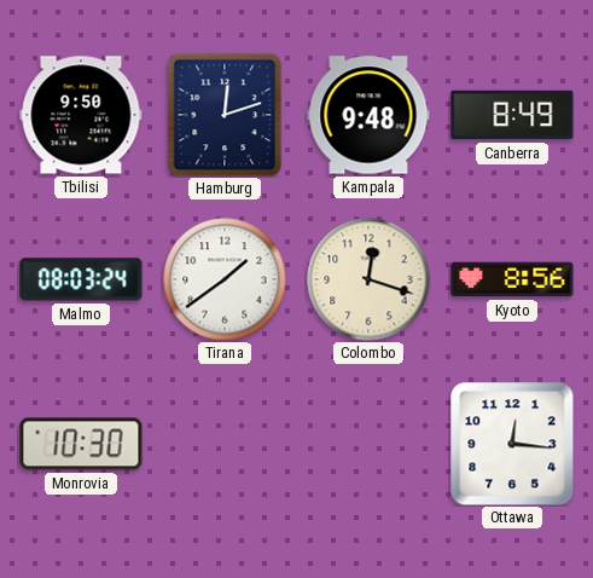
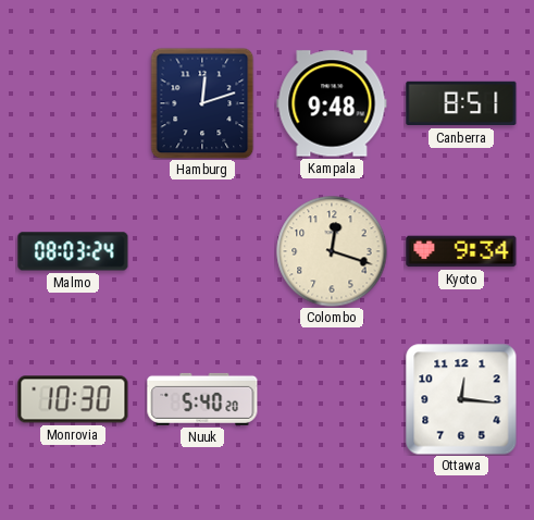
Tbilisi: 9:50 -> none (81, 115)
Canberra: 8:49 -> 8:51 (461, 103)
Tirana: 1:39 -> none (225, 279)
Kyoto: 8:56 -> 9:34 (461, 251)
Nuuk: none -> 5:40 (202, 399)
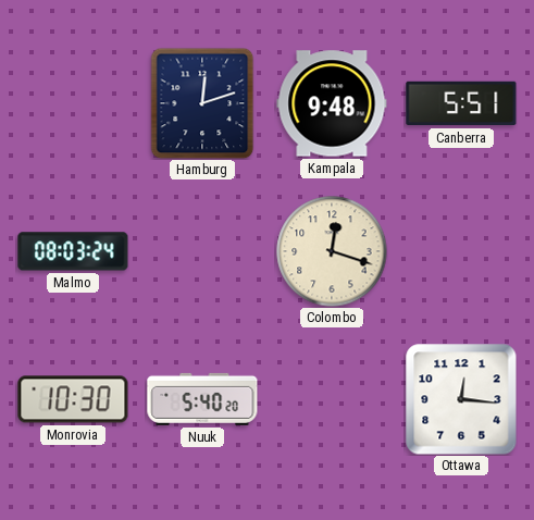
Canberra: 8:51 -> 5:51 (461, 103)
Kyoto: 9:34 -> none (461, 251)
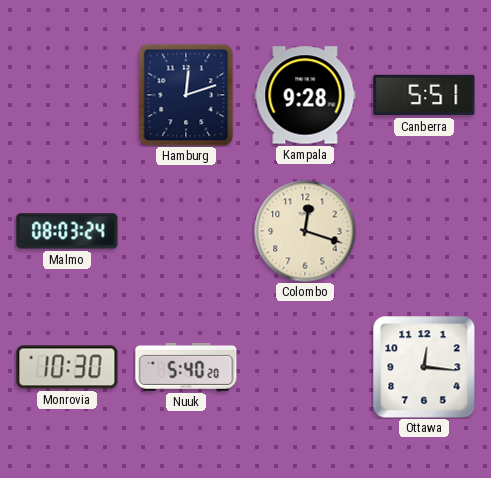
Kampala: 9:48 -> 9:28 (305, 95)
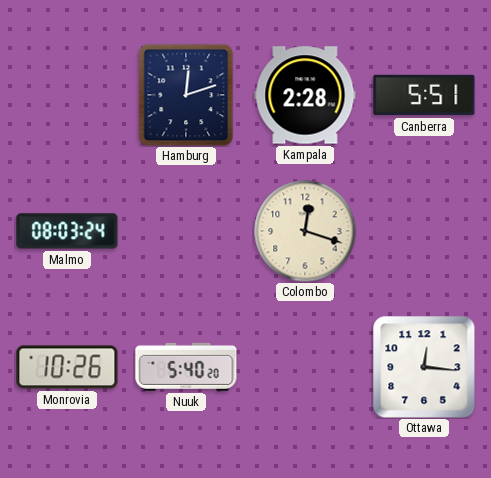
Kampala: 9:28 -> 2:28 (305, 95)
Monrovia: 10:30 -> 10:26 (67, 367)
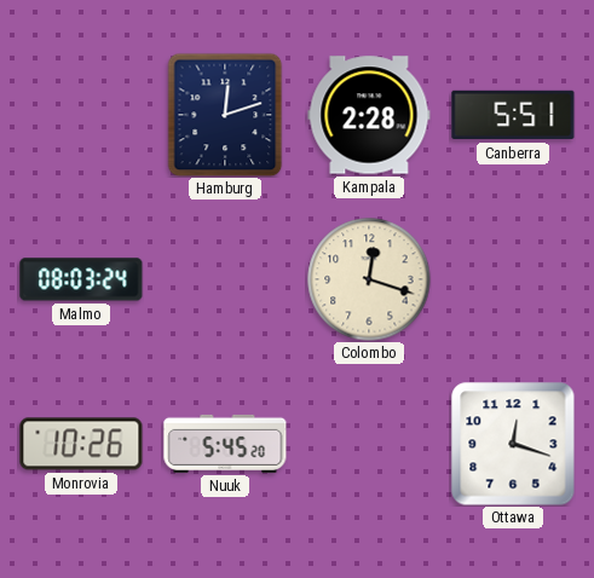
Nuuk: 5:40 -> 5:45 (225, 444)
Ottawa: 12:16 -> 12:18 (513, 444)
